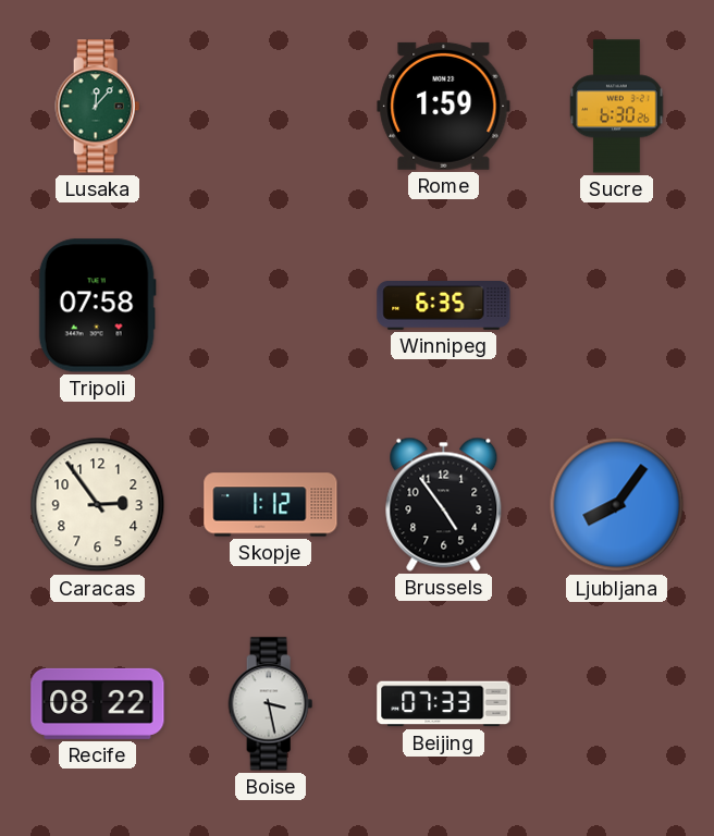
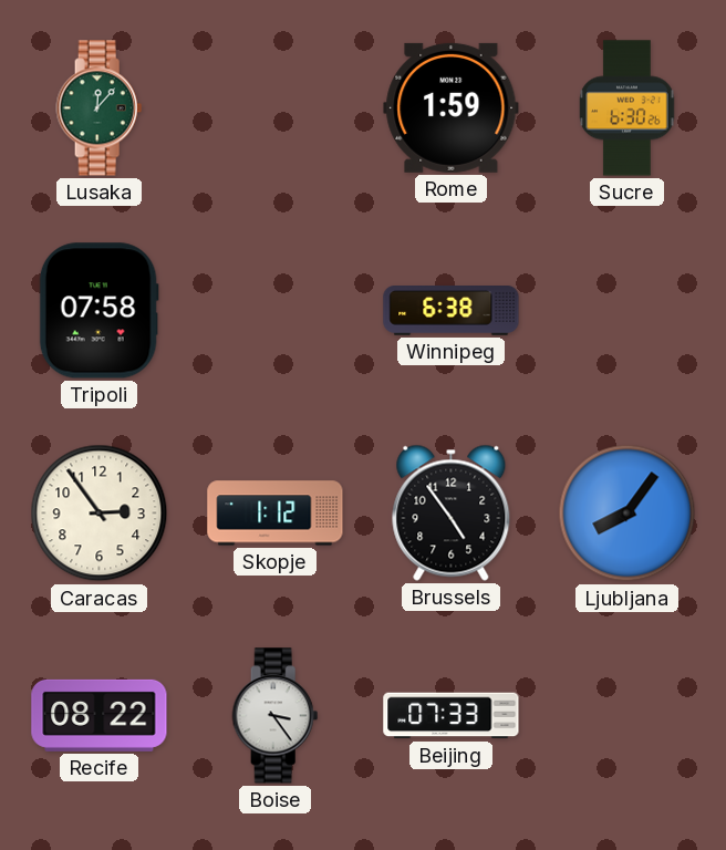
Winnipeg: 6:35 -> 6:38 (452, 311)
Boise: 3:28 -> 3:24 (276, 716)
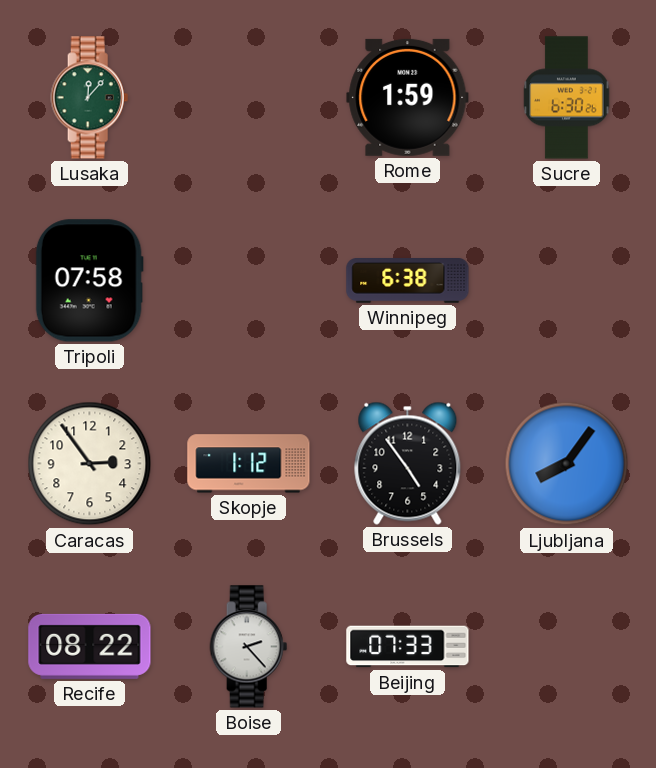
Boise: 3:24 -> 2:23 (249, 647)
